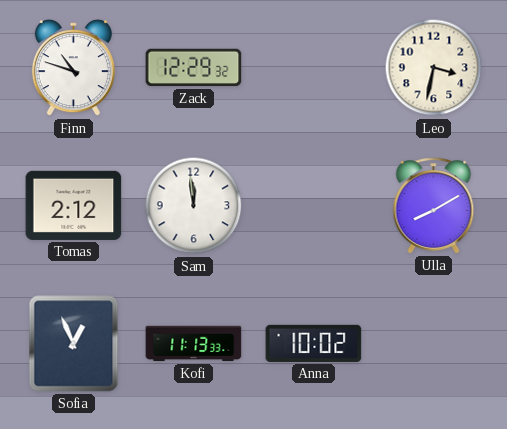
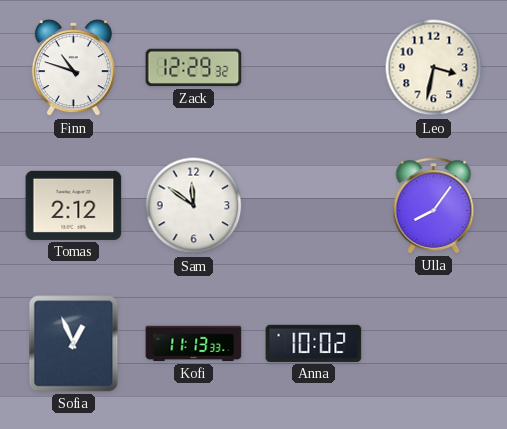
Sam: 11:59 -> 11:51 (194, 206)
Ulla: 8:10 -> 8:06 (434, 206)
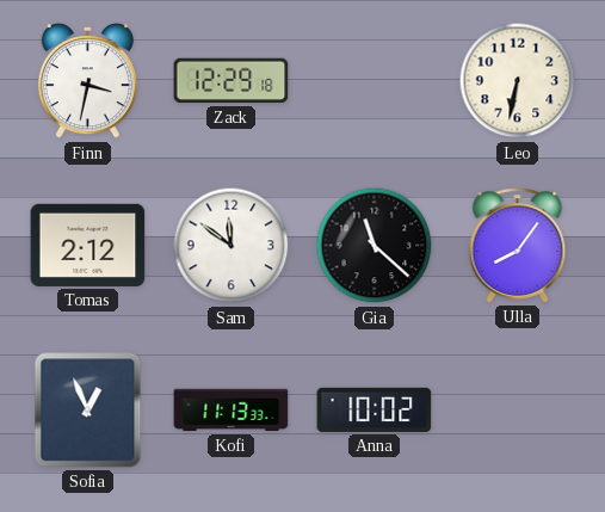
Finn: 10:48 -> 3:32 (87, 81)
Zack: 12:29:32 -> 12:29:18 (231, 81)
Leo: 3:32 -> 6:32 (518, 81)
Gia: none -> 11:22 (375, 246)
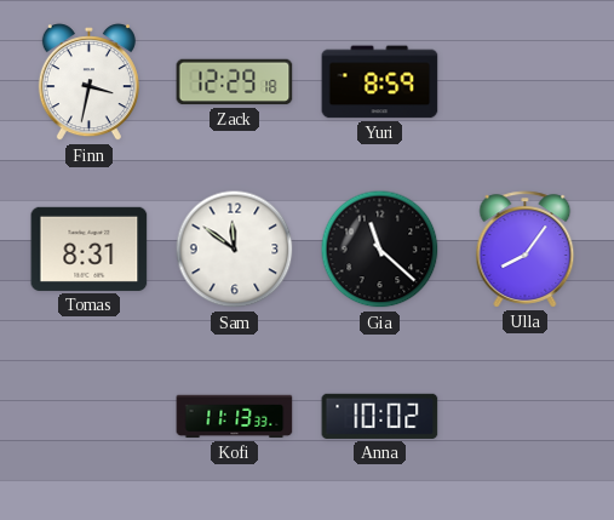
Yuri: none -> 8:59 (380, 82)
Leo: 6:32 -> none (518, 81)
Tomas: 2:12 -> 8:31 (90, 248)
Sofia: 12:56 -> none (88, 411)
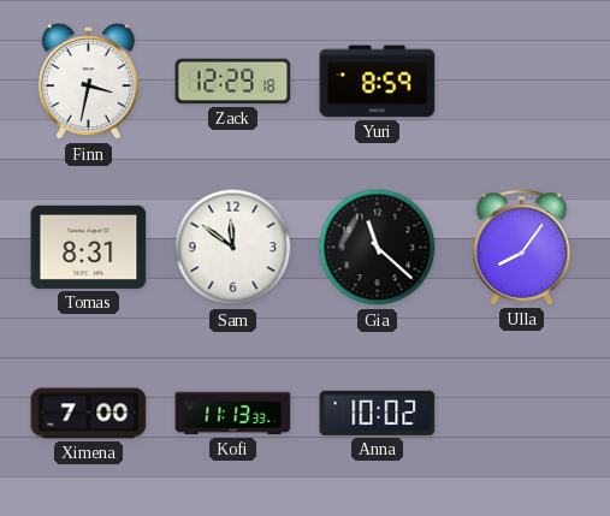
Ximena: none -> 7:00 (89, 414)
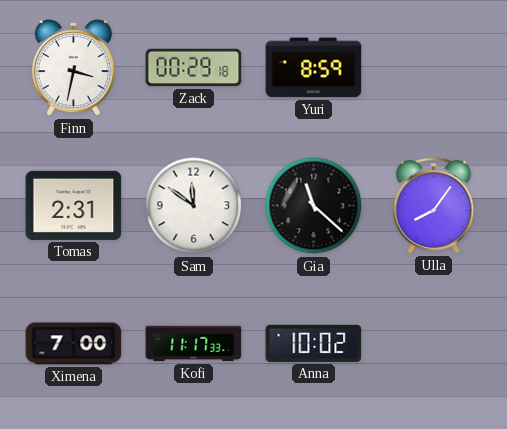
Zack: 12:29 -> 00:29 (194, 68)
Tomas: 8:31 -> 2:31 (74, 205)
Kofi: 11:13 -> 11:17 (194, 344)
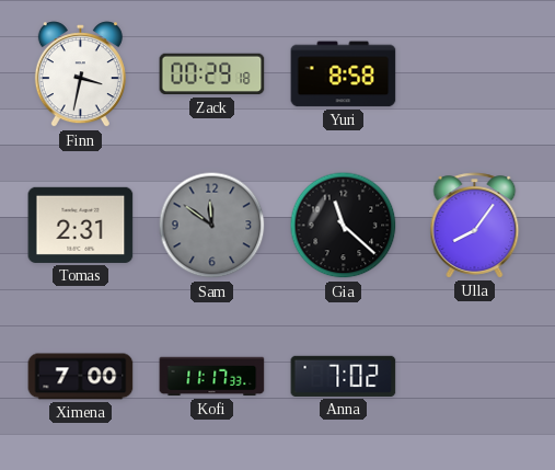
Yuri: 8:59 -> 8:58 (344, 74)
Sam dial: white -> grey (212, 226)
Anna: 10:02 -> 7:02 (344, 376)
